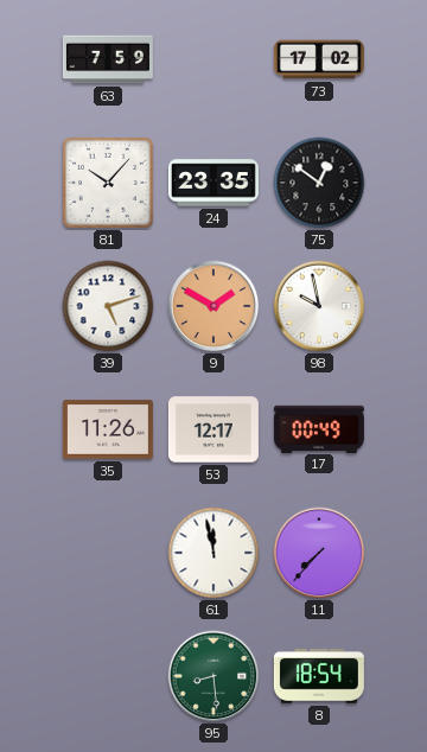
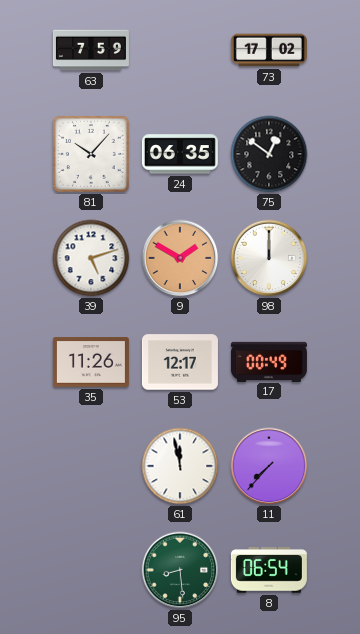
24: 23:35 -> 06:35 (180, 154)
98: 9:58 -> 12:00 (269, 258)
8: 18:54 -> 06:54 (269, 571)
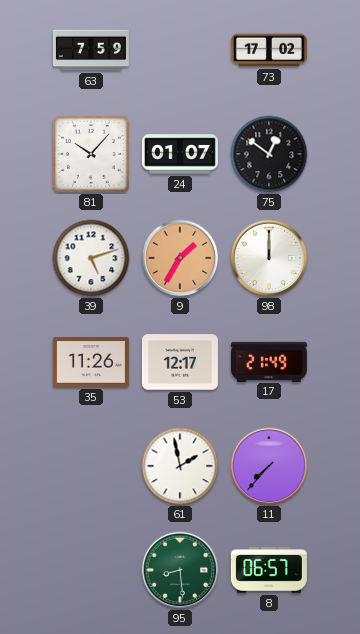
24: 06:35 -> 01:07 (180, 154)
9: 1:50 -> 1:35 (180, 258)
17: 00:49 -> 21:49 (269, 361)
61: 11:58 -> 1:58 (180, 466)
8: 06:54 -> 06:57 (269, 571)
